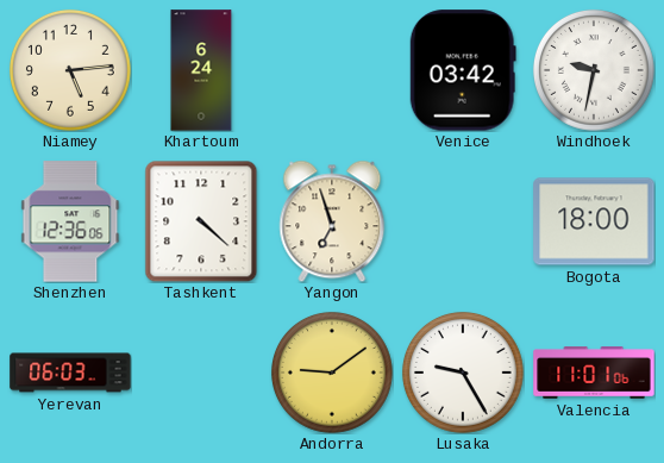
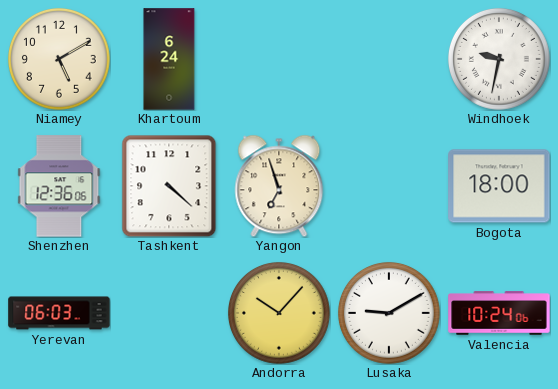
Niamey: 5:14 -> 5:10 (59, 59)
Venice: 03:42 -> none (463, 70)
Andorra: 9:09 -> 10:07 (279, 313)
Lusaka: 9:25 -> 9:10 (389, 313)
Valencia: 11:01 -> 10:24 (499, 313)
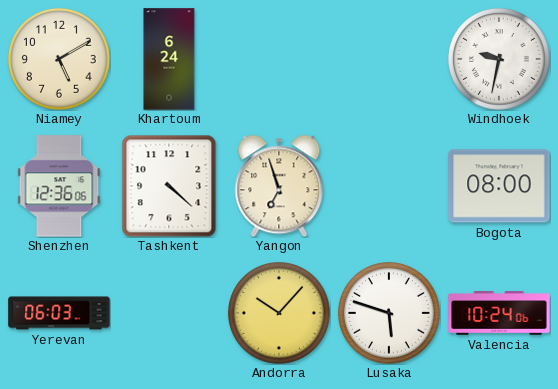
Bogota: 18:00 -> 08:00 (499, 186)
Lusaka: 9:10 -> 5:48 (389, 313)
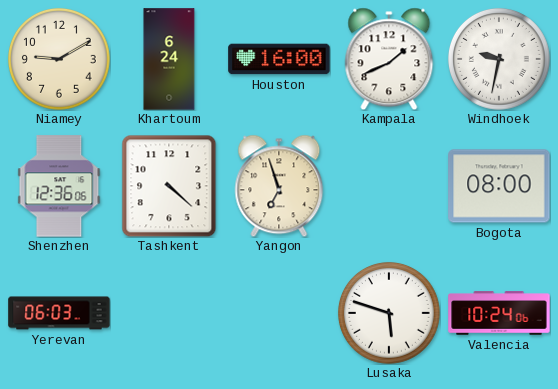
Niamey: 5:10 -> 9:10 (59, 59)
Houston: none -> 16:00 (279, 59)
Kampala: none -> 1:41 (389, 59)
Andorra: 10:07 -> none (279, 313)
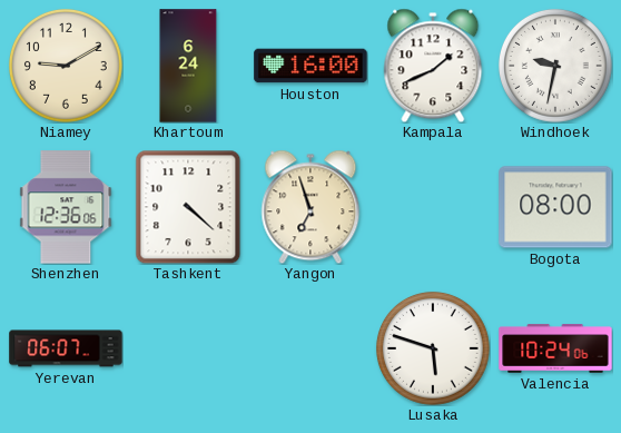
Yerevan: 06:03 -> 06:07 (66, 348)
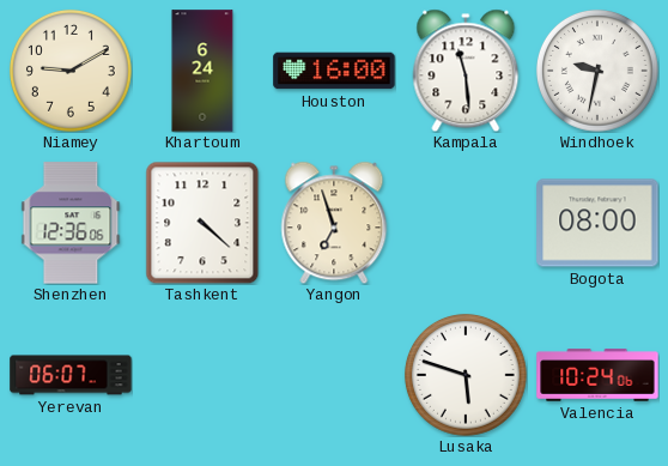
Kampala: 1:41 -> 11:29 (466, 71)
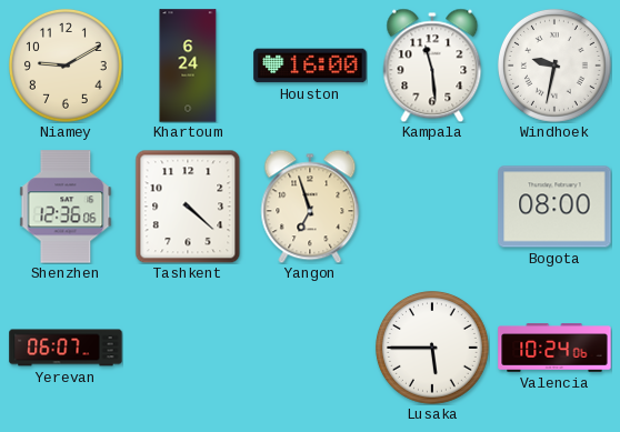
Lusaka: 5:48 -> 5:45 (432, 348)
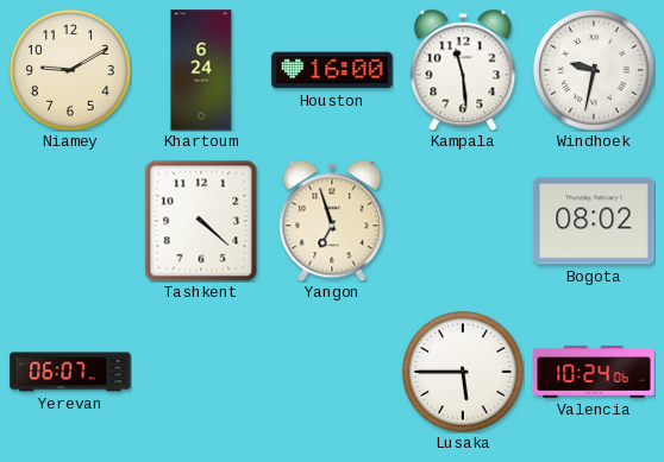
Shenzhen: 12:36 -> none (66, 207)
Bogota: 08:00 -> 08:02 (594, 221)
